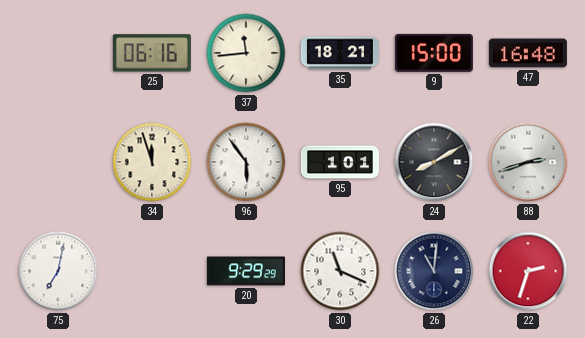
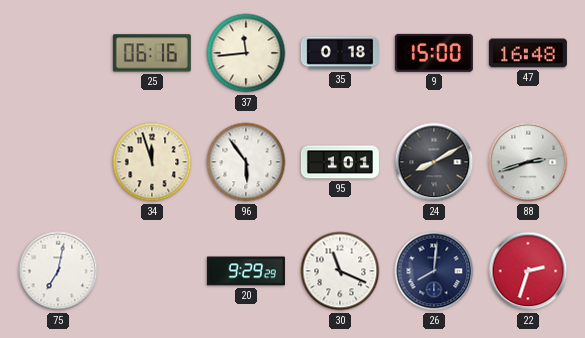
35: 18:21 -> 0:18 (340, 53)
26: 11:01 -> 8:01 (434, 271)
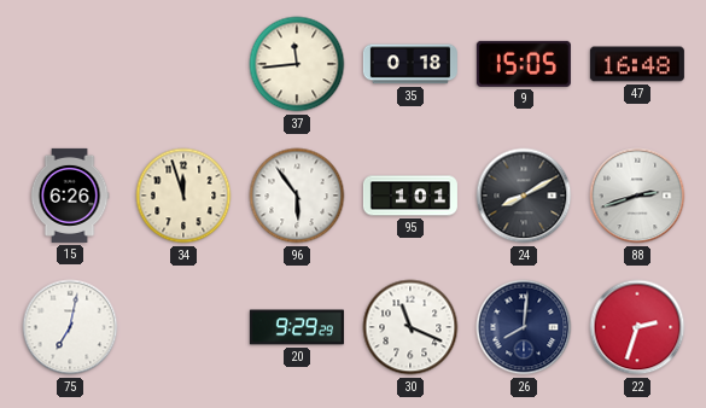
25: 06:16 -> none (152, 53)
9: 15:00 -> 15:05 (524, 64)
15: none -> 6:26 (70, 196)
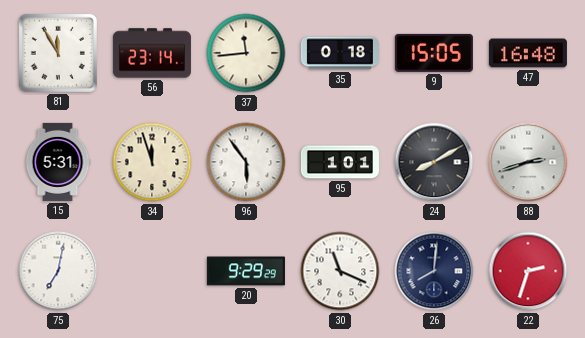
81: none -> 11:55 (58, 53)
56: none -> 23:14 (152, 53)
15: 6:26 -> 5:31 (58, 162)
